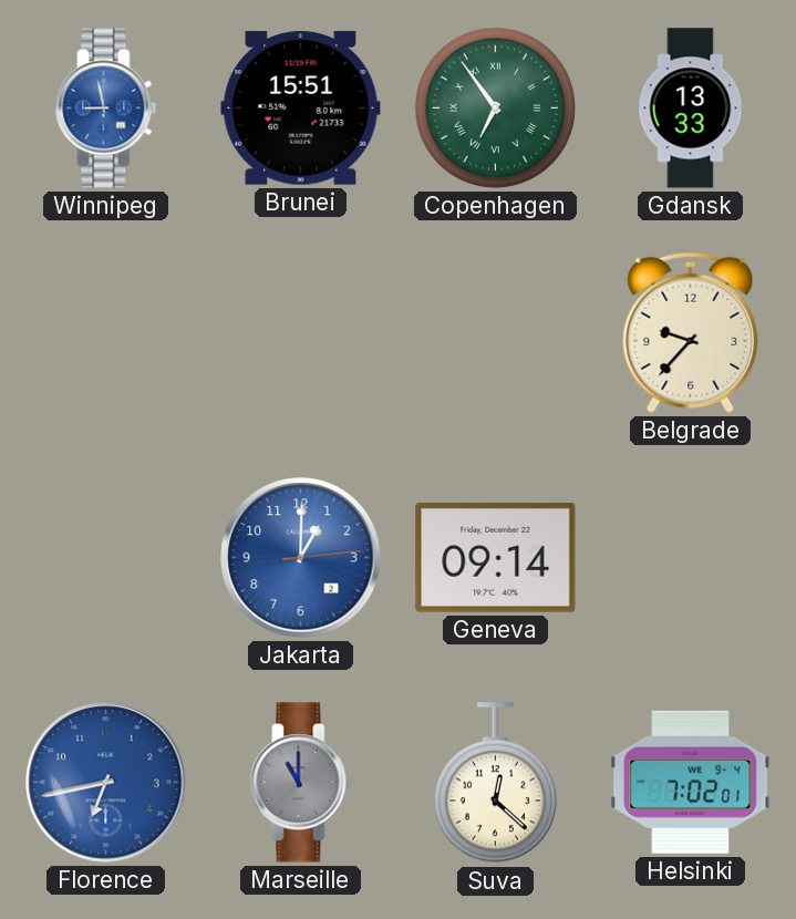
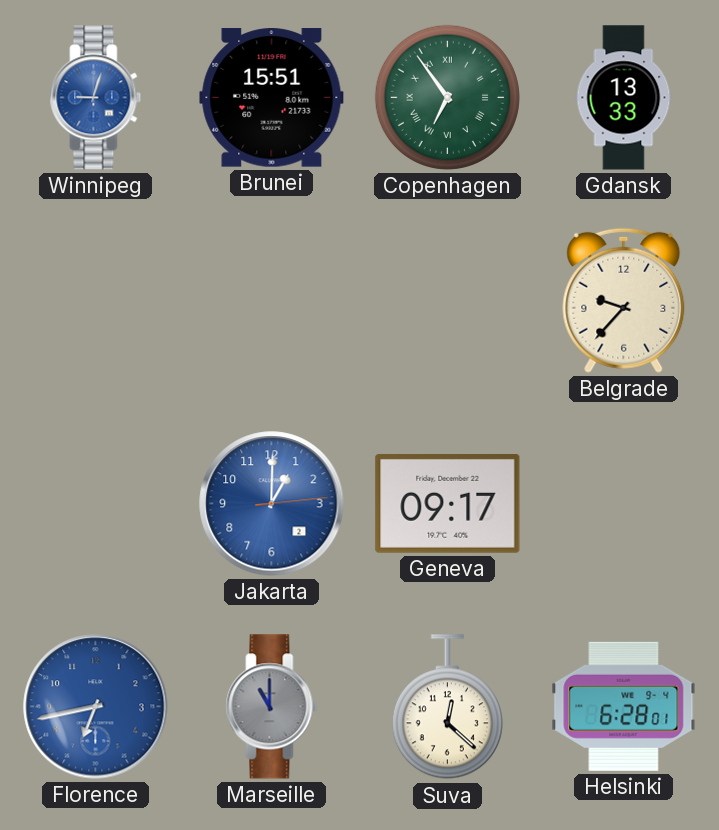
Winnipeg: 8:58 -> 9:03 (96, 98)
Geneva: 09:14 -> 09:17 (448, 503)
Helsinki: 7:02 -> 6:28 (624, 706)
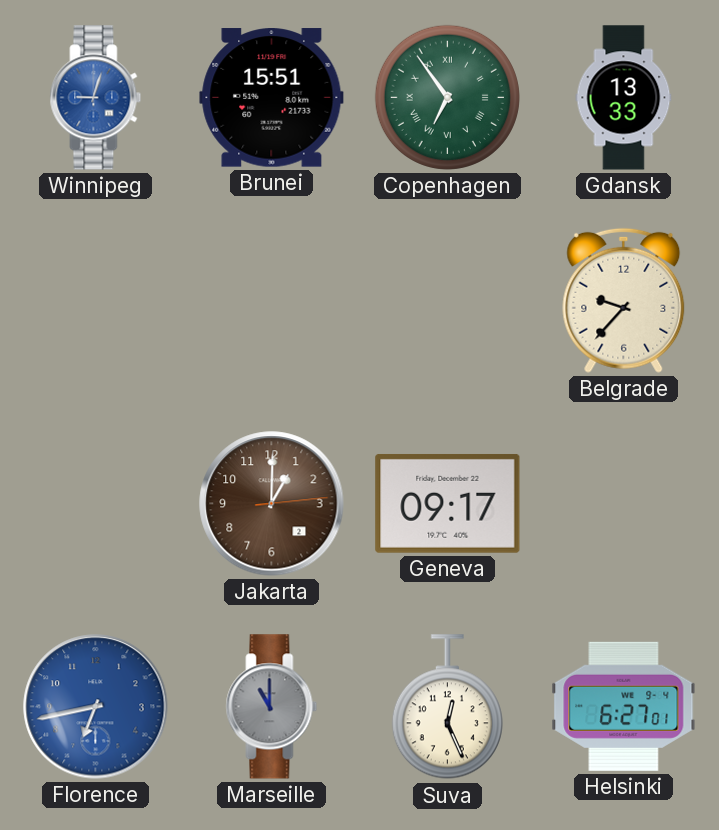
Jakarta dial: blue -> brown (272, 504)
Suva: 12:22 -> 12:26 (447, 707)
Helsinki: 6:28 -> 6:27 (624, 706)
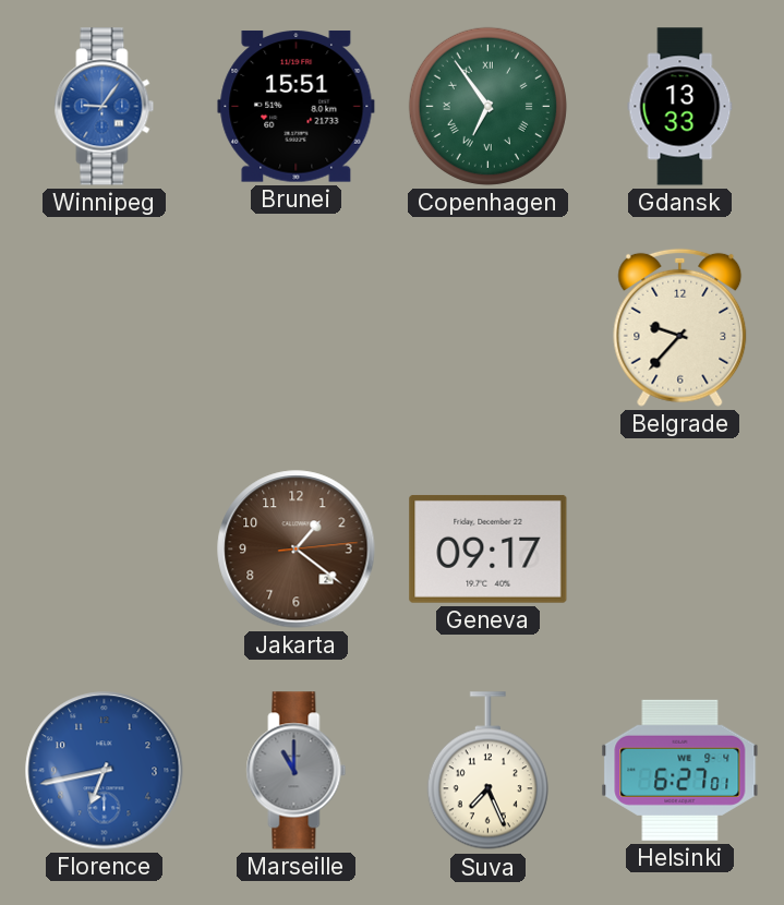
Winnipeg: 9:03 -> 9:06 (105, 107)
Jakarta: 1:00 -> 1:21 (297, 550)
Suva: 12:26 -> 7:26 (487, 771)
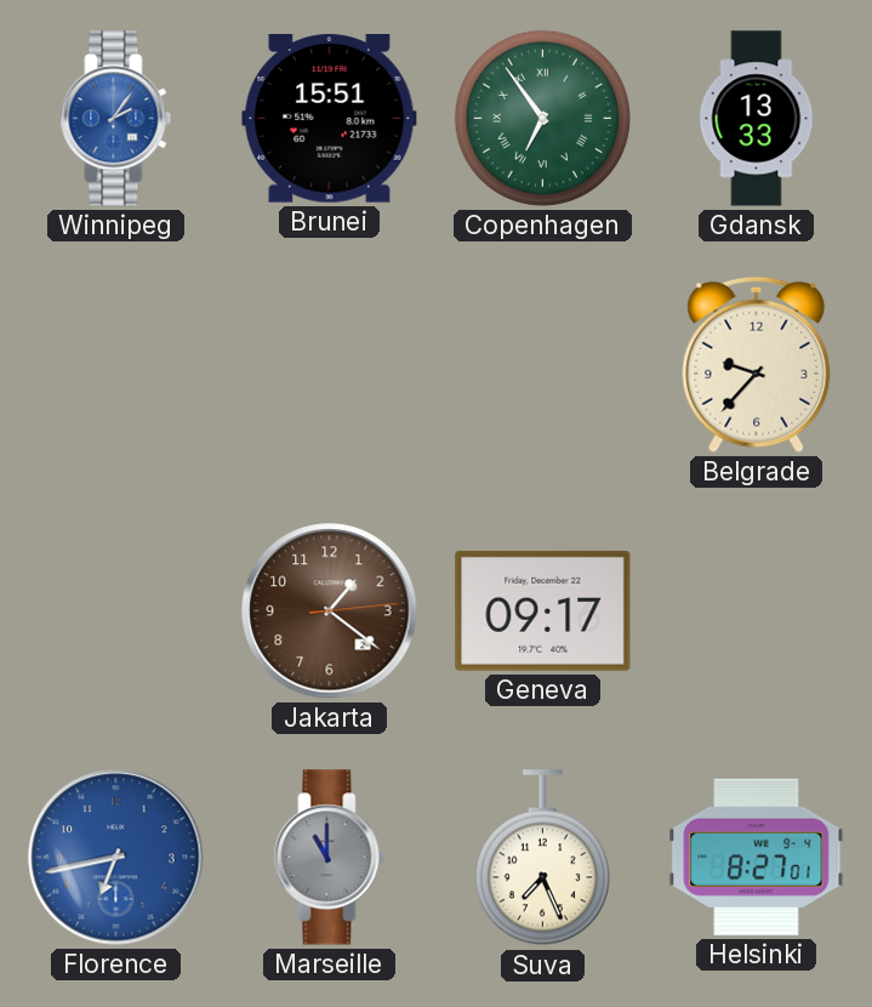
Winnipeg: 9:06 -> 2:06 (116, 119)
Helsinki: 6:27 -> 8:27 (757, 857)
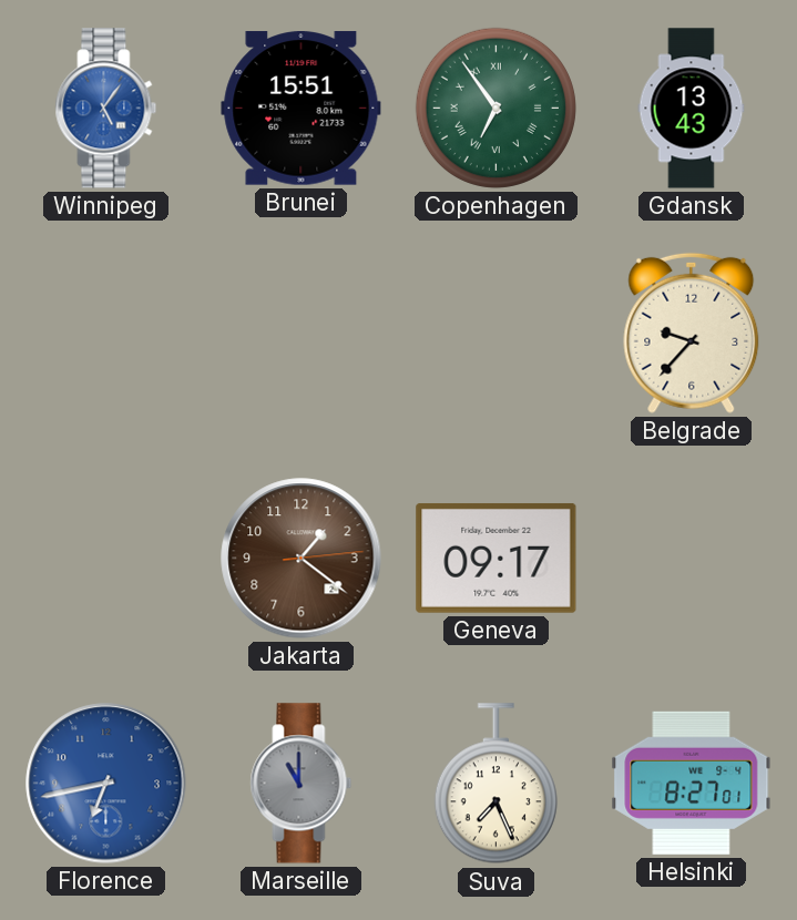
Winnipeg: 2:06 -> 5:06 (106, 109)
Gdansk: 13:33 -> 13:43 (692, 109)
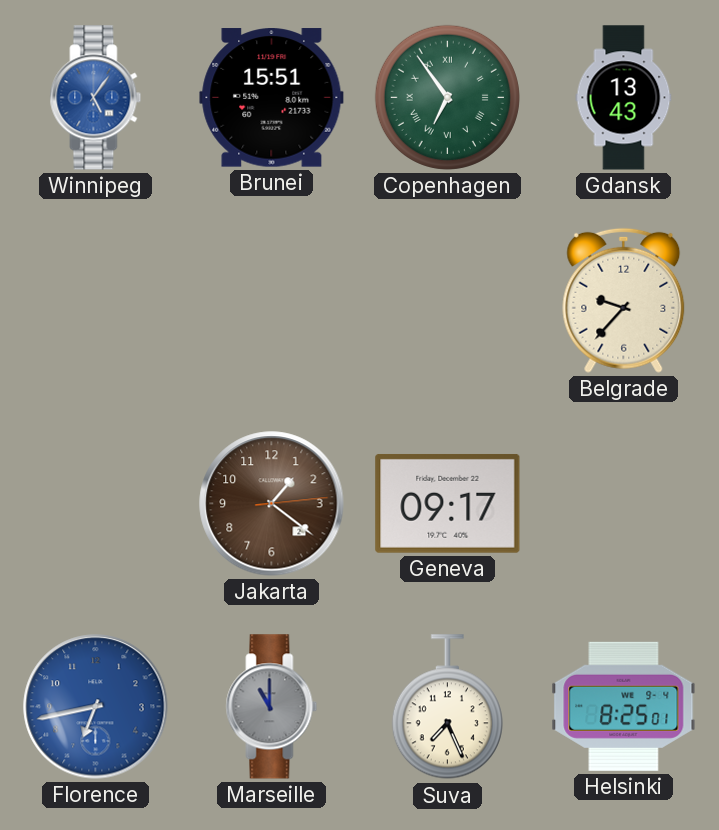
Helsinki: 8:27 -> 8:25 (624, 706)
